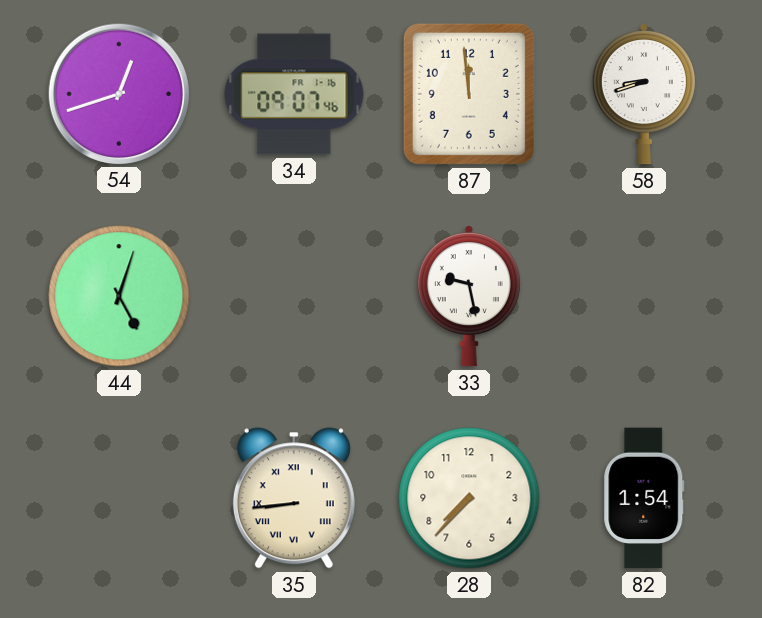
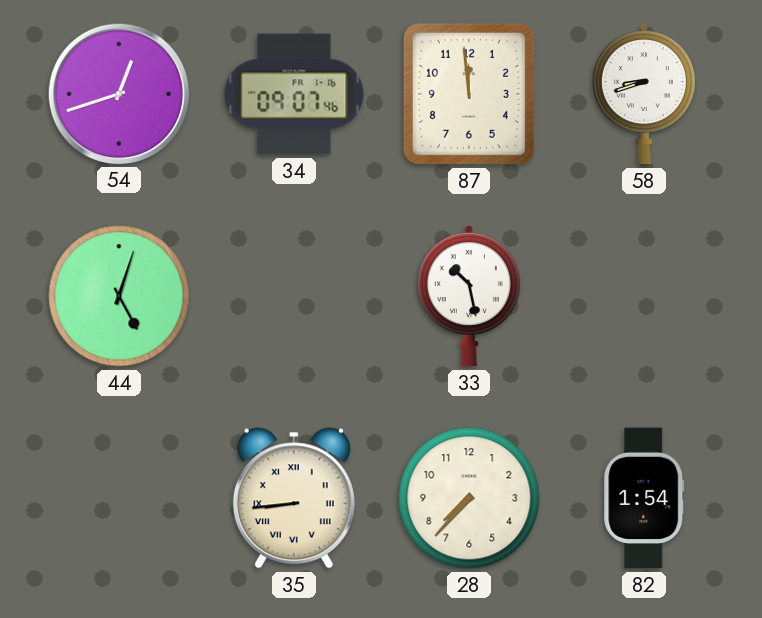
33: 9:28 -> 10:28 (469, 297)
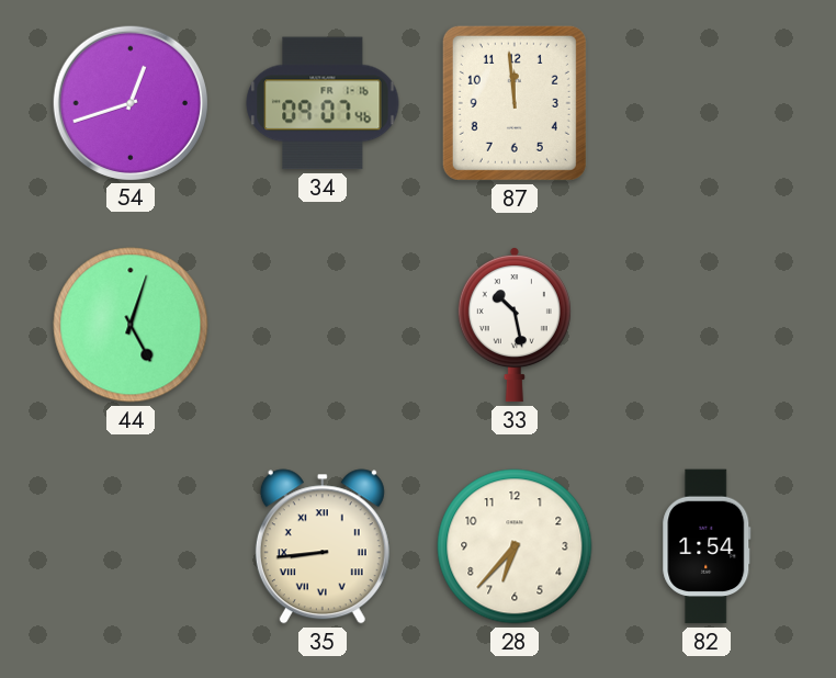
58: 8:42 -> none (644, 95)
28: 7:37 -> 6:37 (515, 546)
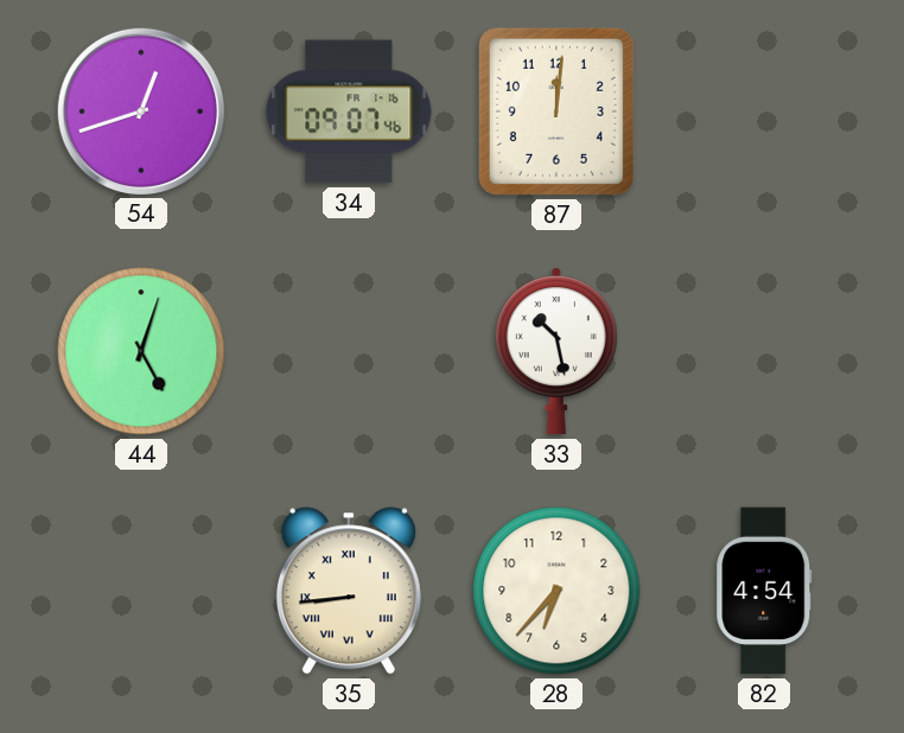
87: 11:59 -> 12:01 (556, 111)
82: 1:54 -> 4:54 (764, 591)
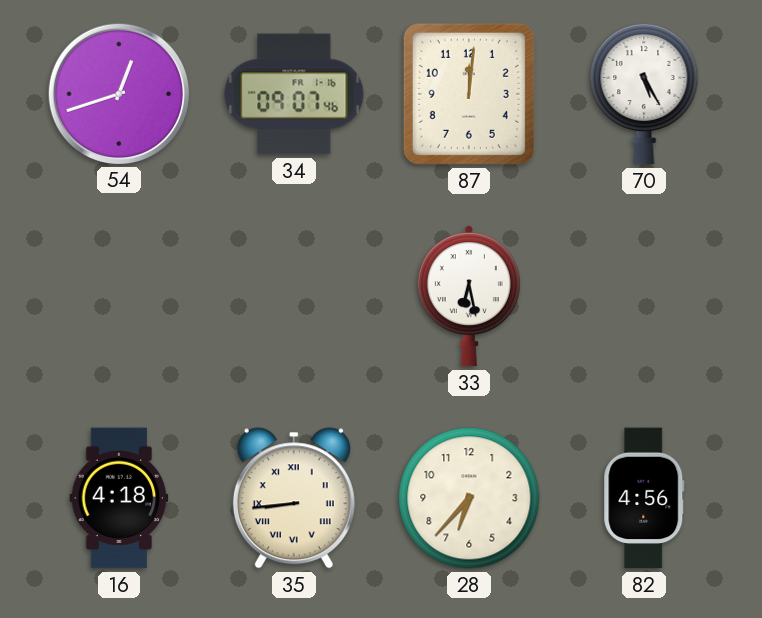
70: none -> 5:25 (644, 94)
44: 5:03 -> none (141, 351)
33: 10:28 -> 6:28 (469, 297)
16: none -> 4:18 (119, 498)
82: 4:54 -> 4:56 (644, 498)
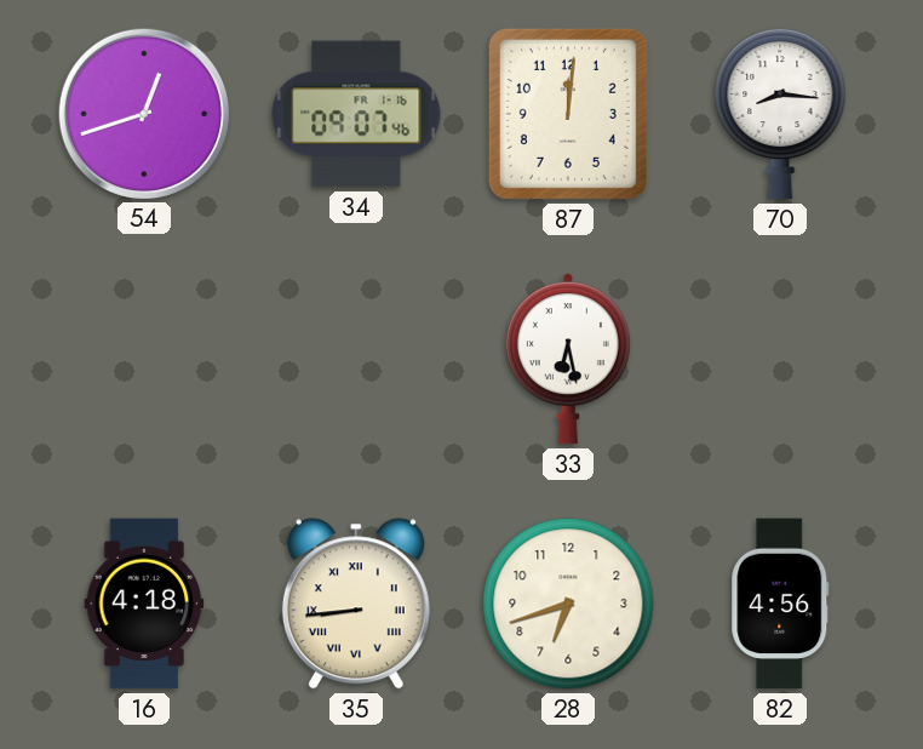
70: 5:25 -> 8:16 (780, 114)
28: 6:37 -> 6:42 (568, 604)
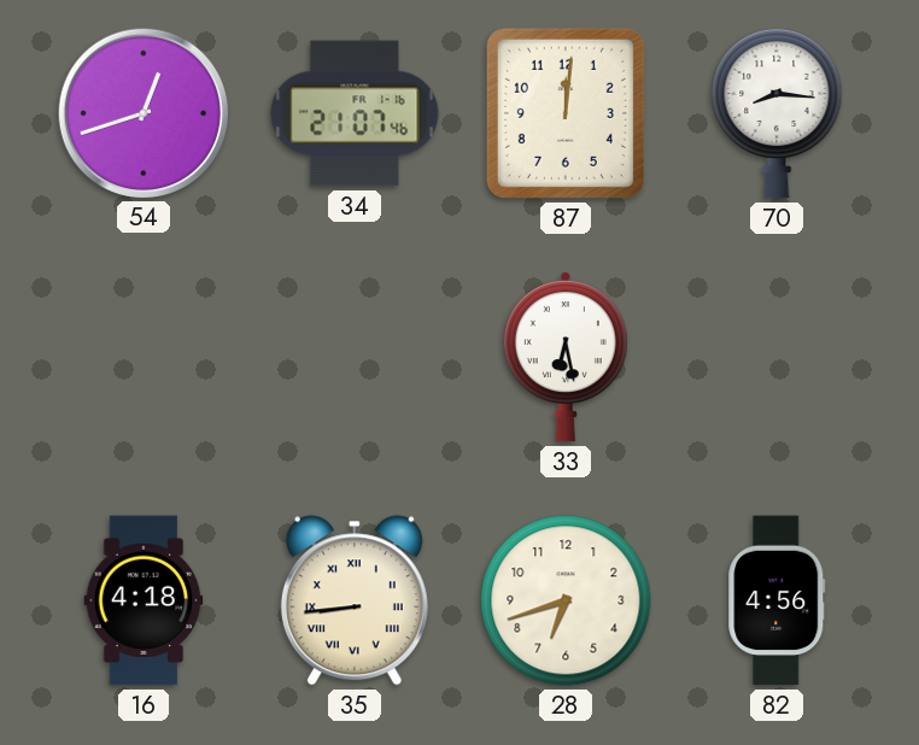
34: 09:07 -> 21:07 (355, 113)
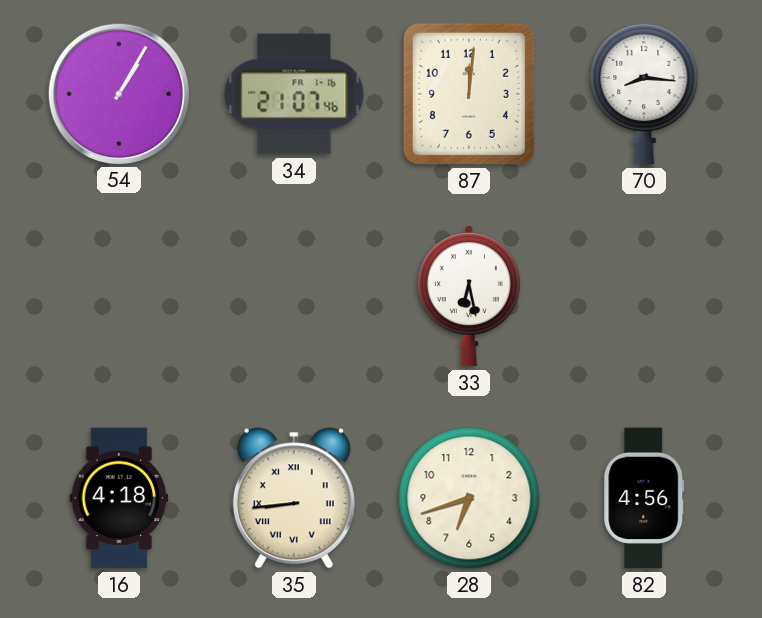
54: 12:42 -> 1:05 (118, 93)
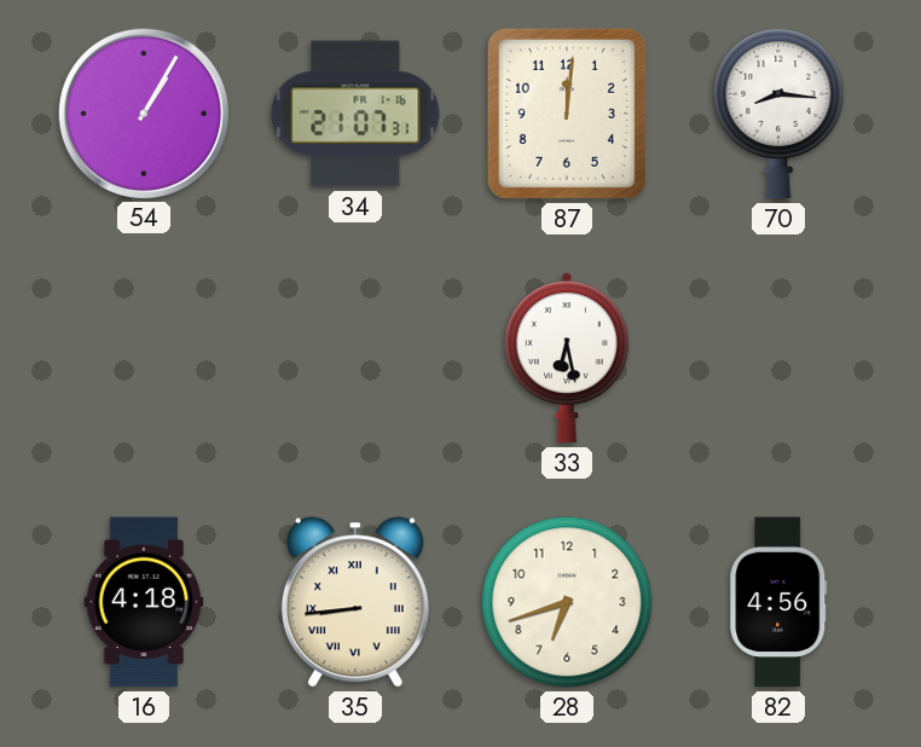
34: 21:07:46 -> 21:07:31 (355, 114)
